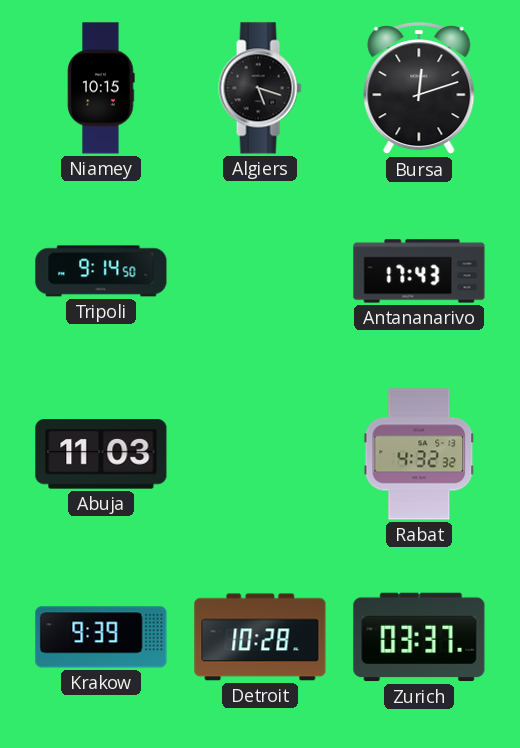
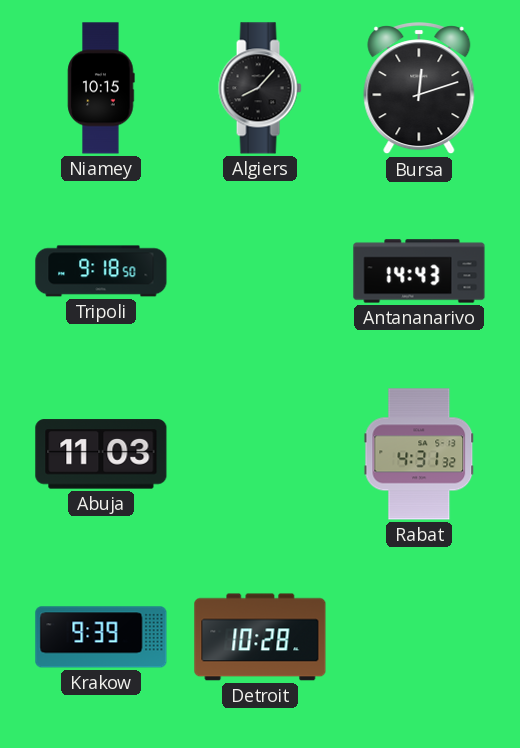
Algiers: 5:18 -> 8:07 (260, 88)
Tripoli: 9:14 -> 9:18 (101, 271)
Antananarivo: 17:43 -> 14:43 (419, 271)
Rabat: 4:32 -> 4:31 (419, 454)
Zurich: 03:37 -> none (419, 637)
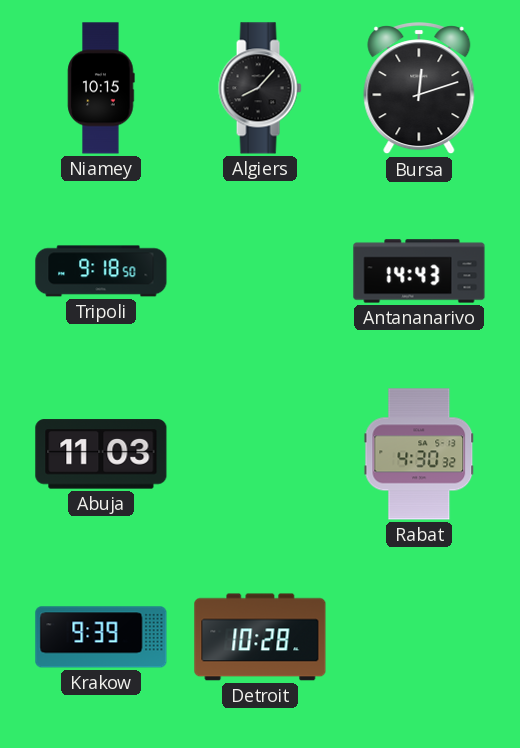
Rabat: 4:31 -> 4:30 (419, 454)
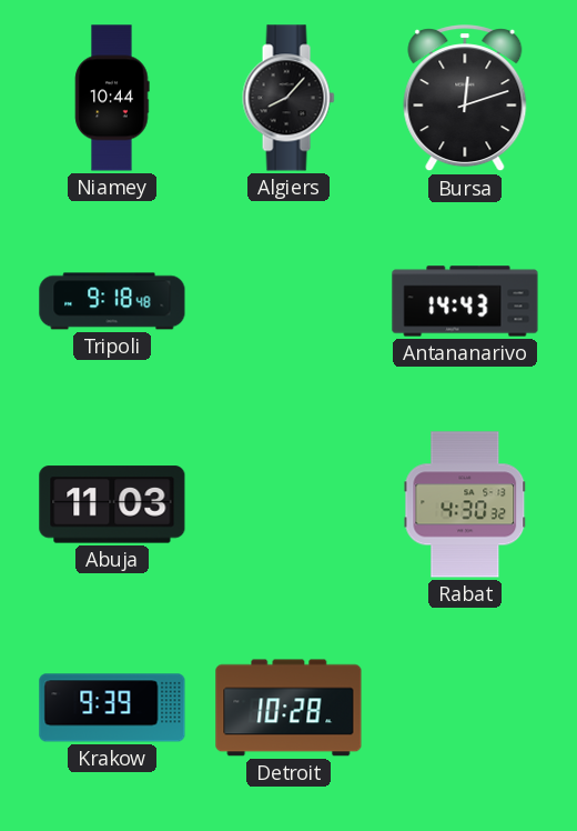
Niamey: 10:15 -> 10:44 (112, 98)
Tripoli: 9:18:50 -> 9:18:48 (112, 301)
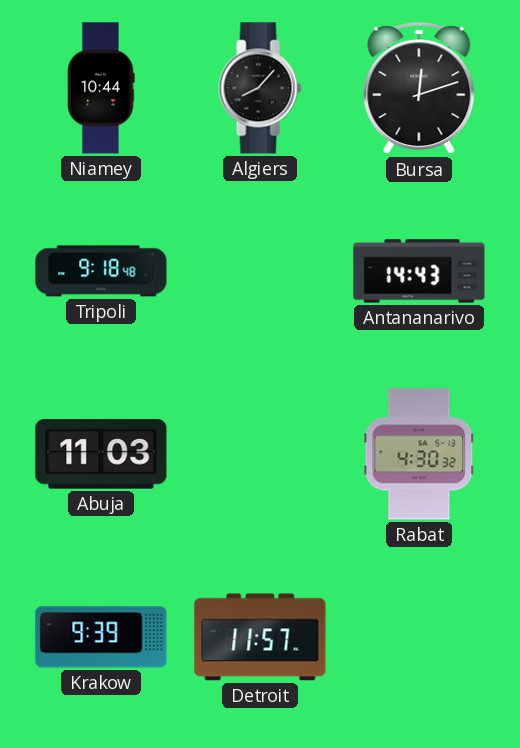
Detroit: 10:28 -> 11:57 (260, 637)
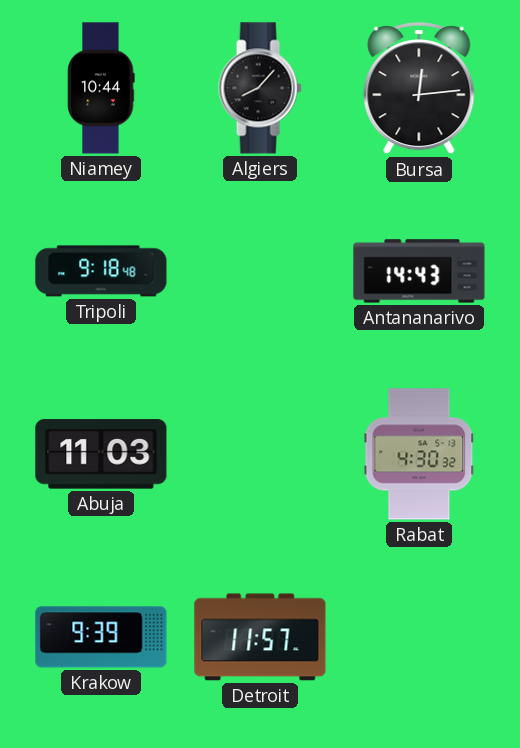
Bursa: 12:12 -> 12:14 (419, 89)
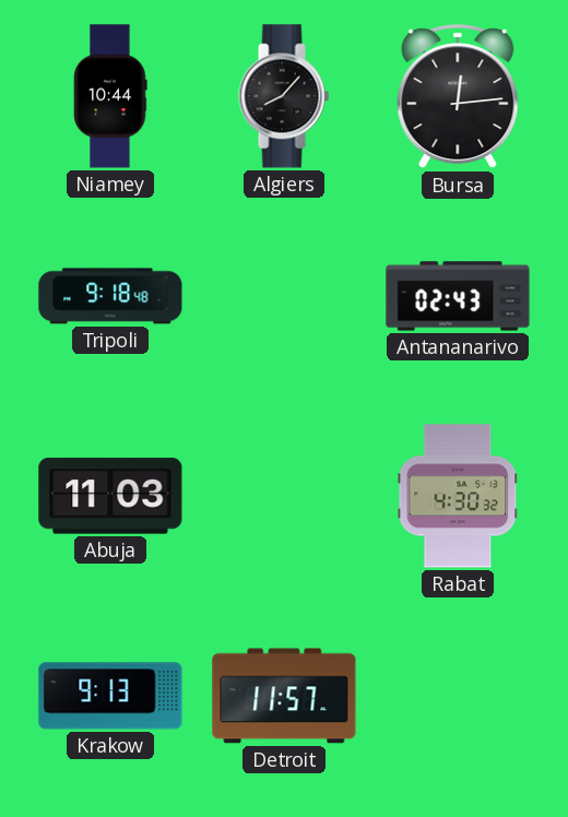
Antananarivo: 14:43 -> 02:43 (458, 296)
Krakow: 9:39 -> 9:13 (110, 696)
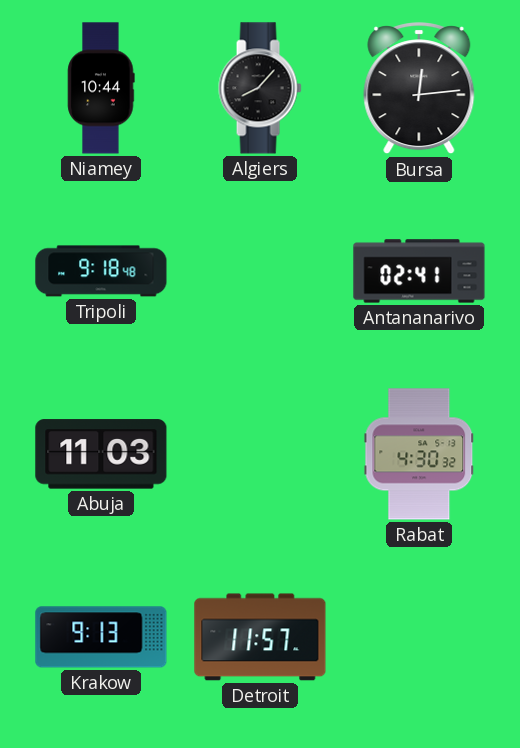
Antananarivo: 02:43 -> 02:41 (419, 271)
